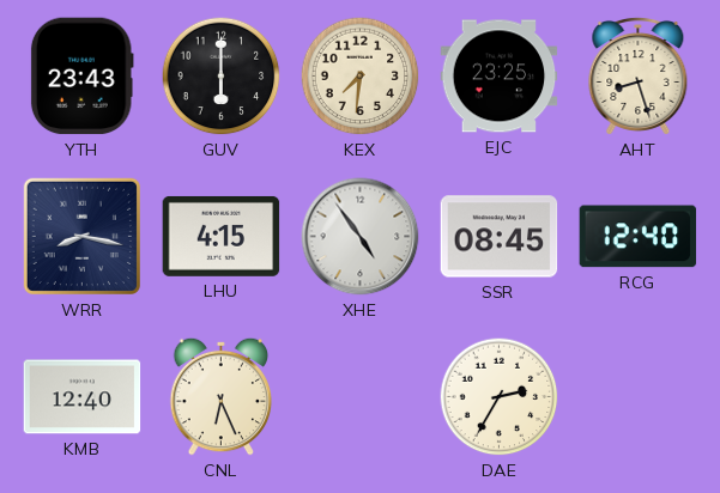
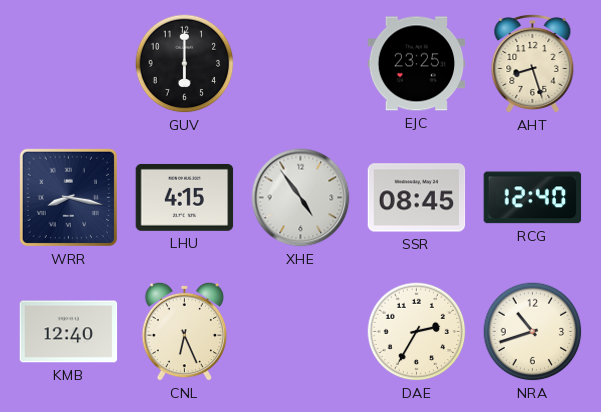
YTH: 23:43 -> none (81, 77)
KEX: 7:31 -> none (361, 77)
NRA: none -> 10:42 (533, 332)
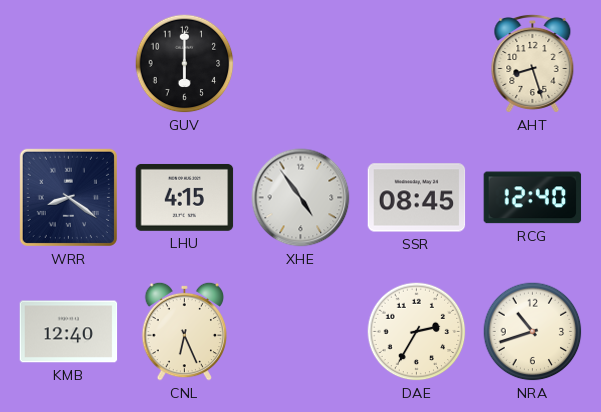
EJC: 23:25 -> none (417, 64)
WRR: 8:17 -> 8:21 (68, 197)
